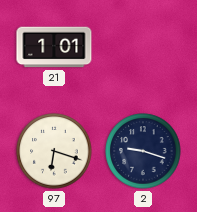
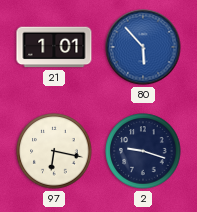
80: none -> 5:53 (143, 47)
97: 6:18 -> 6:17 (54, 151)
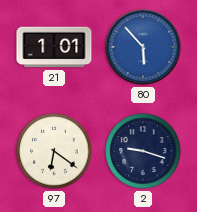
97: 6:17 -> 6:21 (54, 151)
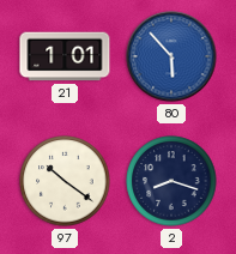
97: 6:21 -> 10:21 (65, 181)
2: 9:18 -> 8:18 (171, 181)
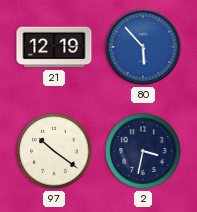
21: 1:01 -> 12:19 (54, 47)
2: 8:18 -> 3:32 (143, 151)
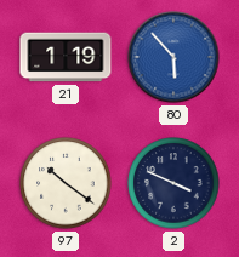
21: 12:19 -> 1:19 (66, 57)
2: 3:32 -> 3:49 (173, 183)
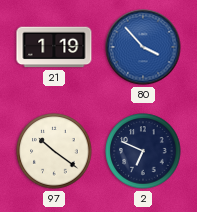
80: 5:53 -> 3:53 (143, 47)
2: 3:49 -> 6:49 (143, 151)
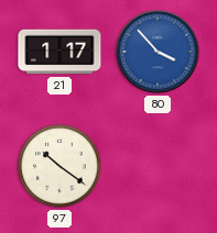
21: 1:19 -> 1:17 (59, 52)
2: 6:49 -> none (143, 151)
